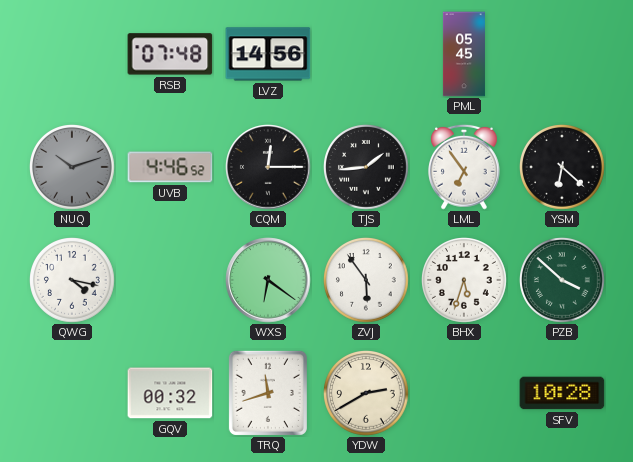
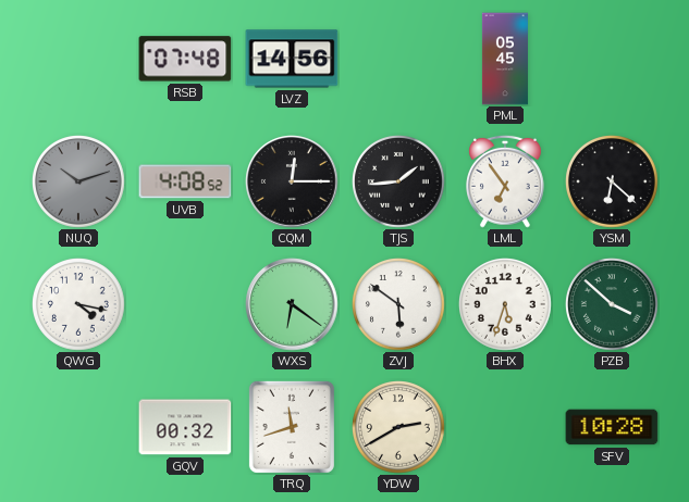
UVB: 4:46 -> 4:08 (185, 181)
ZVJ: 5:54 -> 5:51 (399, 305)
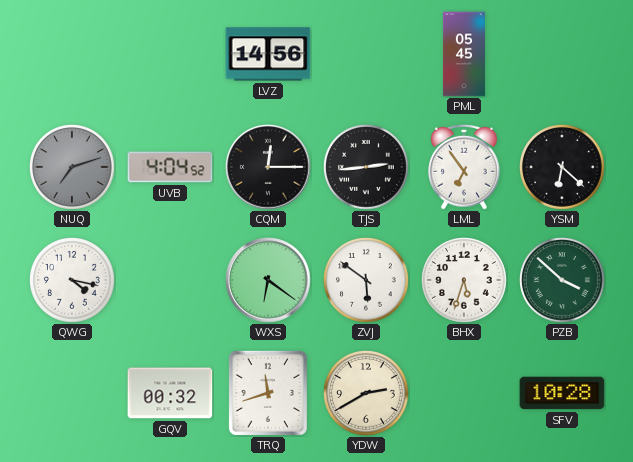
RSB: 07:48 -> none (185, 59)
NUQ: 10:12 -> 7:12 (73, 168)
UVB: 4:08 -> 4:04 (170, 167)
TJS: 1:44 -> 2:44 (367, 168)
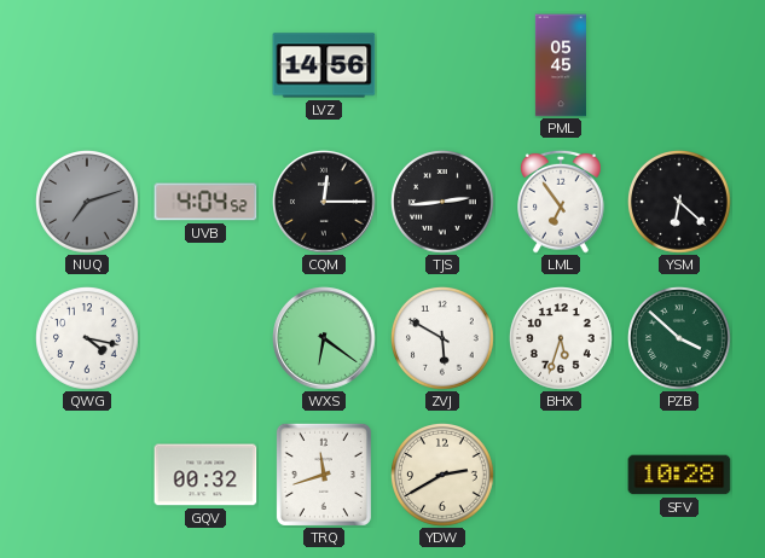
ZVJ: 5:51 -> 5:50 (444, 339)
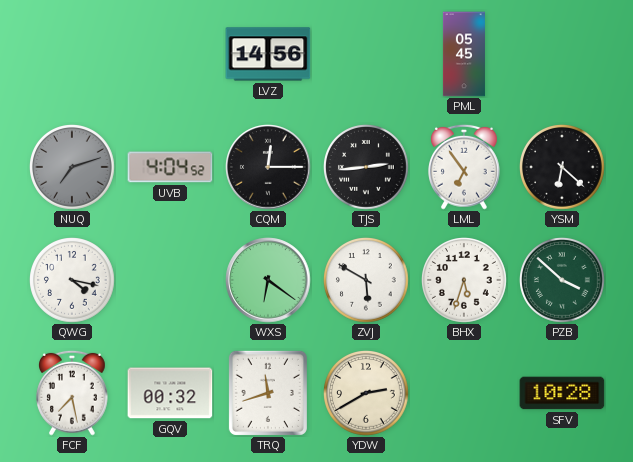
FCF: none -> 7:28 (73, 393)
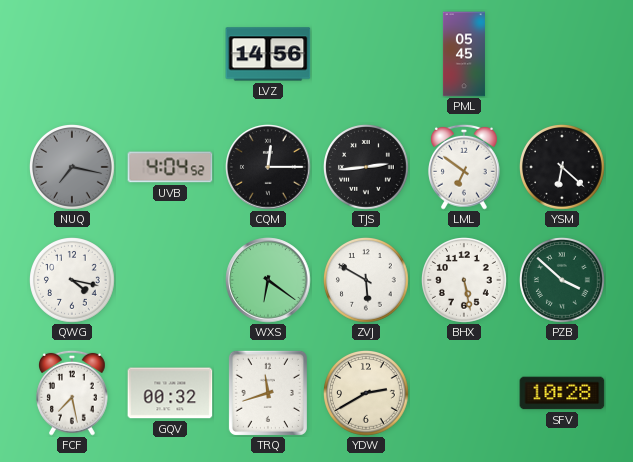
NUQ: 7:12 -> 7:17 (73, 168)
LML: 6:54 -> 6:51 (465, 167)
BHX: 5:33 -> 5:28 (465, 281)
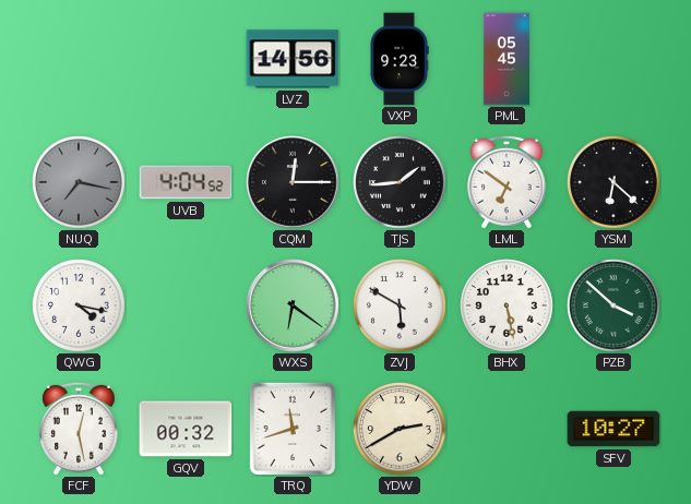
VXP: none -> 9:23 (400, 59)
TJS: 2:44 -> 1:44 (401, 183)
FCF: 7:28 -> 12:28 (80, 429)
SFV: 10:28 -> 10:27 (613, 429)
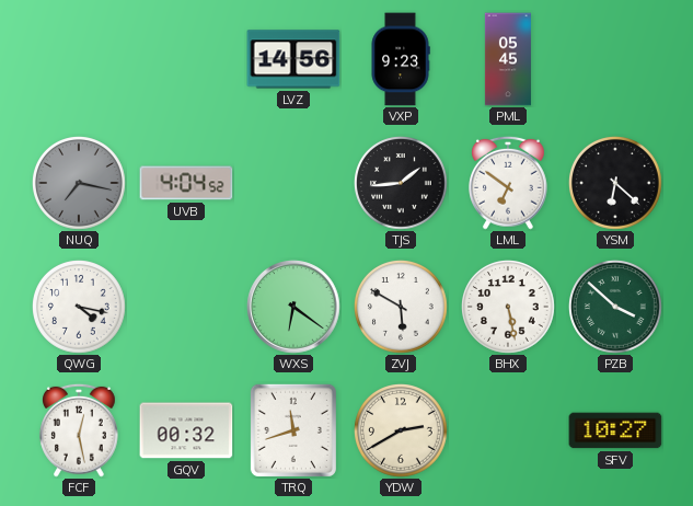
CQM: 12:15 -> none (293, 182)
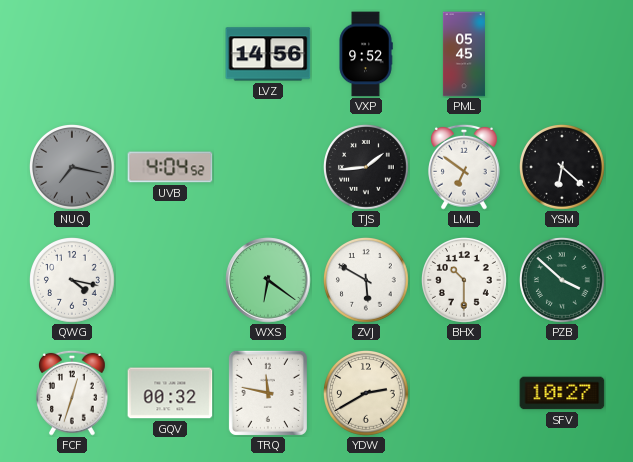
VXP: 9:23 -> 9:52 (366, 54)
BHX: 5:28 -> 10:30 (465, 281)
FCF: 12:28 -> 12:33 (73, 393)
TRQ: 11:42 -> 11:47 (268, 393)
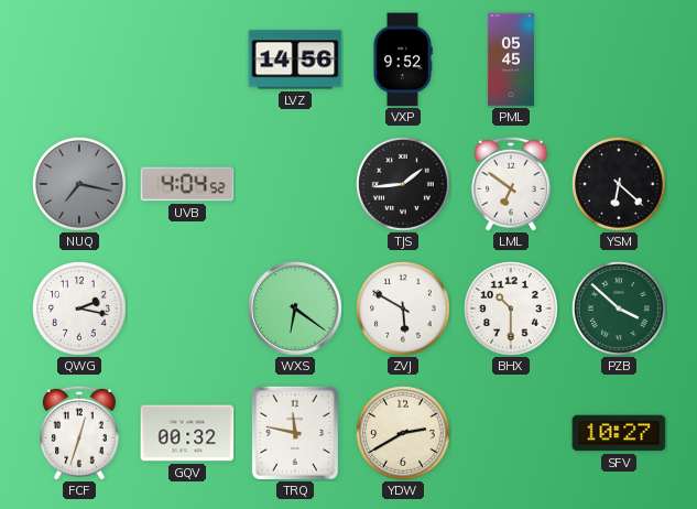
QWG: 4:17 -> 2:17 (80, 310)
